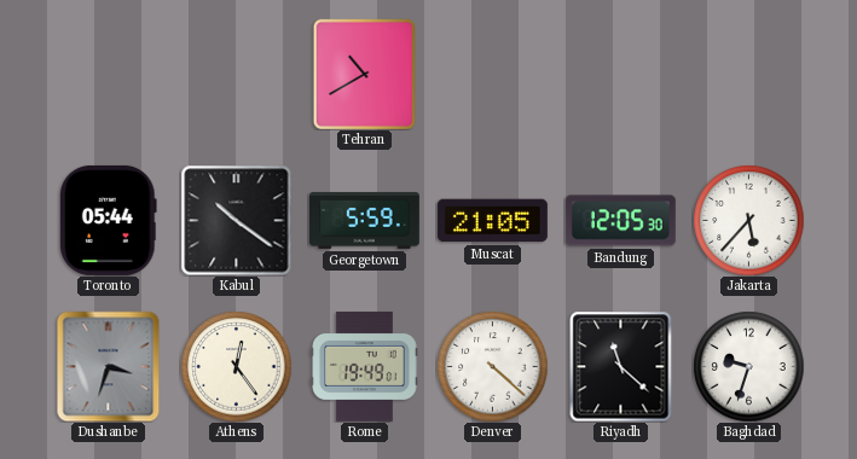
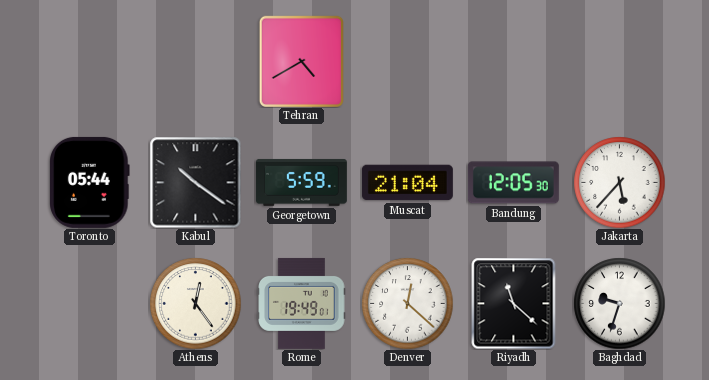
Tehran: 10:40 -> 4:40 (301, 61)
Muscat: 21:05 -> 21:04 (407, 183)
Dushanbe: 3:33 -> none (109, 366)
Denver: 4:22 -> 12:22 (407, 303)
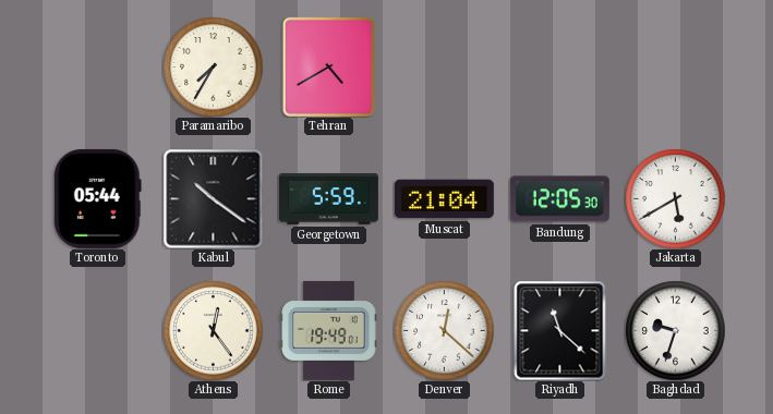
Paramaribo: none -> 7:35 (213, 66)
Jakarta: 5:37 -> 5:40 (675, 198)
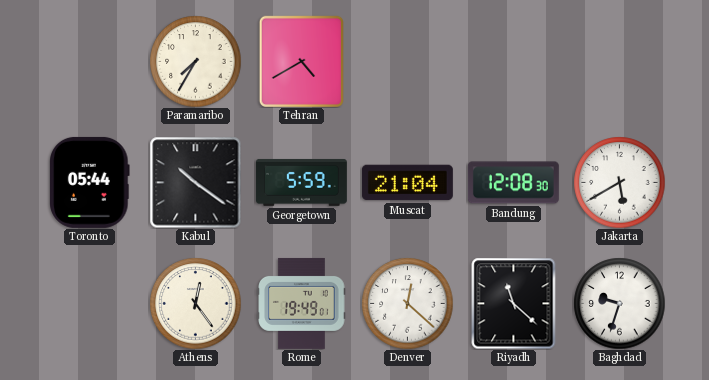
Bandung: 12:05 -> 12:08 (513, 183)
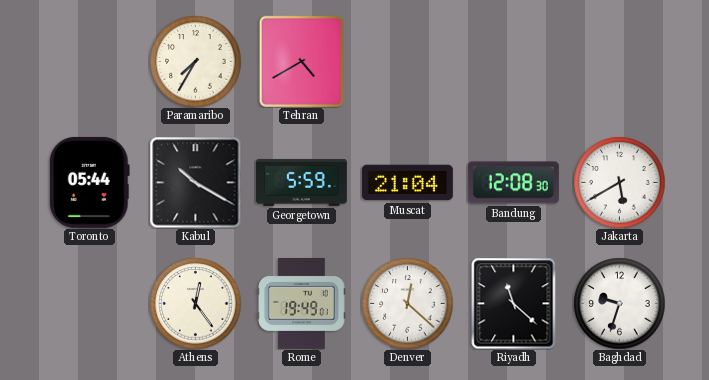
Kabul: 10:21 -> 10:20 (195, 182)
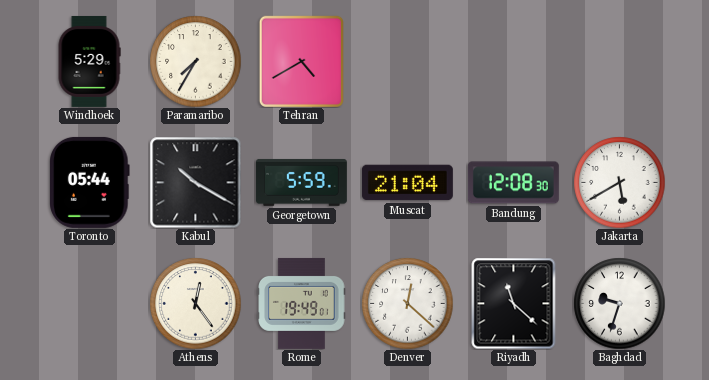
Windhoek: none -> 5:29 (89, 61)
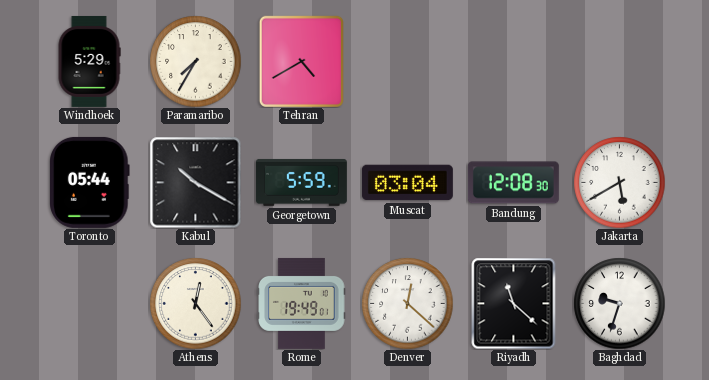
Muscat: 21:04 -> 03:04 (407, 183)
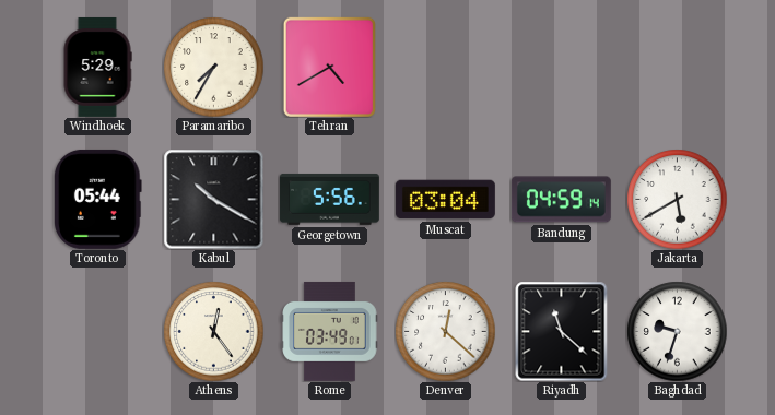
Georgetown: 5:59 -> 5:56 (329, 199)
Bandung: 12:08 -> 04:59 (561, 200)
Rome: 19:49 -> 03:49 (330, 331)
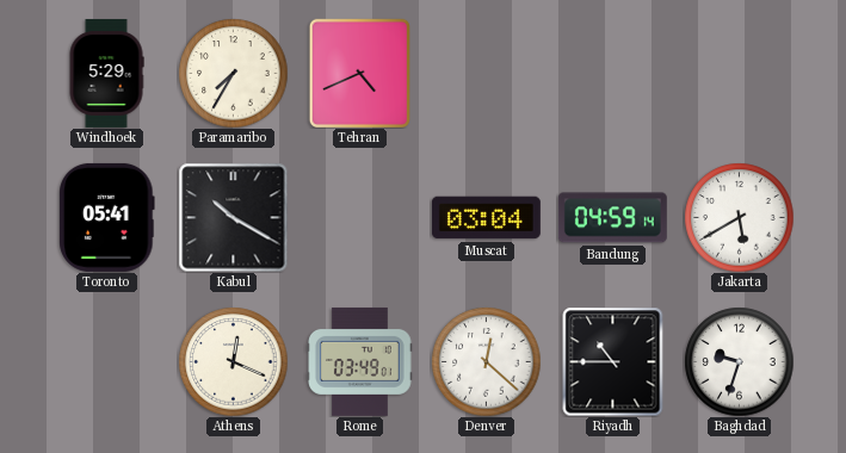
Tehran: 4:40 -> 4:41 (359, 73)
Toronto: 05:44 -> 05:41 (107, 217)
Georgetown: 5:56 -> none (329, 199)
Athens: 12:24 -> 12:19 (233, 361)
Riyadh: 11:22 -> 10:45 (613, 361)
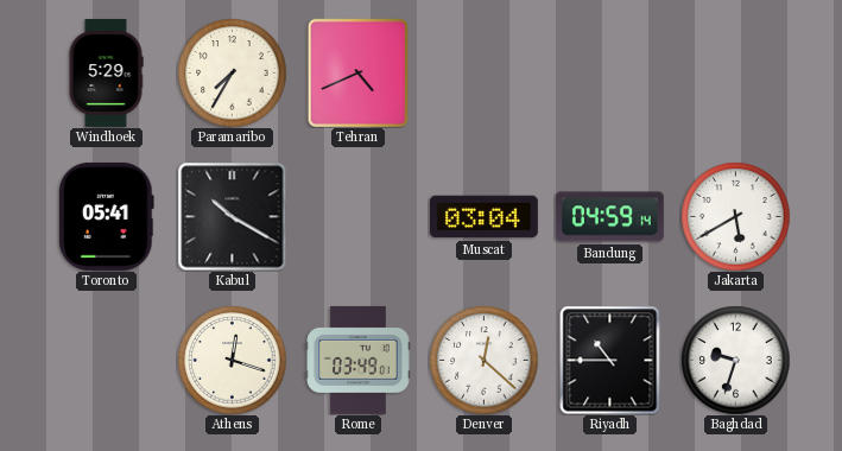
Athens: 12:19 -> 12:18 (232, 360)
